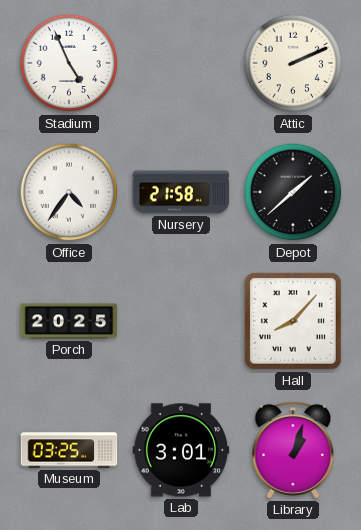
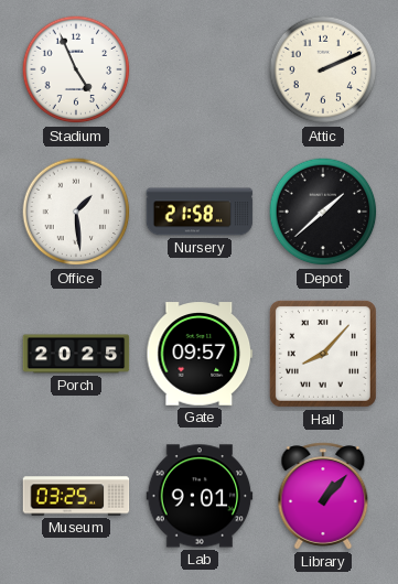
Office: 4:36 -> 1:29 (76, 212)
Gate: none -> 09:57 (200, 354)
Lab: 3:01 -> 9:01 (200, 496)
Library: 1:03 -> 1:07 (323, 496)
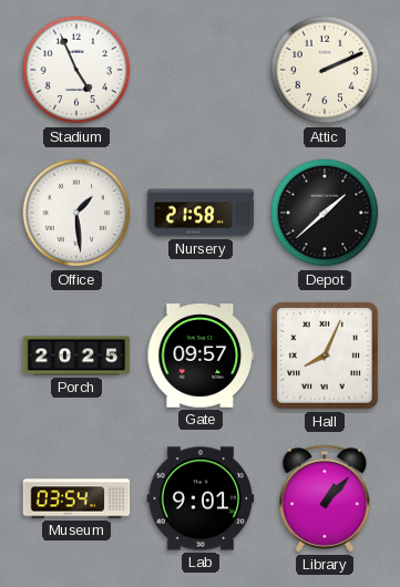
Hall: 8:07 -> 8:04 (325, 356)
Museum: 03:25 -> 03:54 (76, 498)
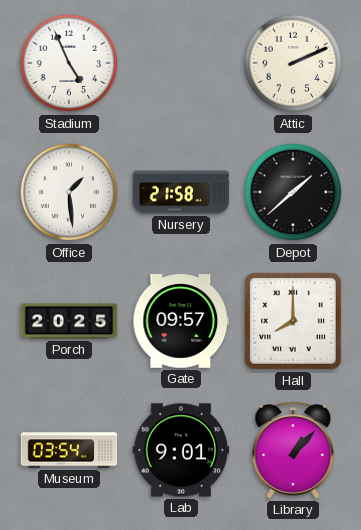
Hall: 8:04 -> 8:00 (293, 321)
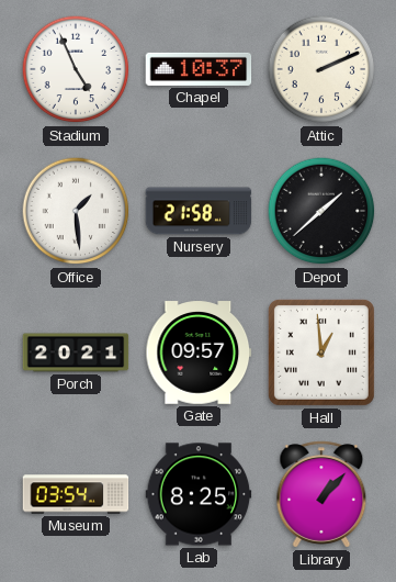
Chapel: none -> 10:37 (199, 69)
Porch: 20:25 -> 20:21 (76, 352)
Hall: 8:00 -> 12:59 (321, 352)
Lab: 9:01 -> 8:25 (199, 494)
